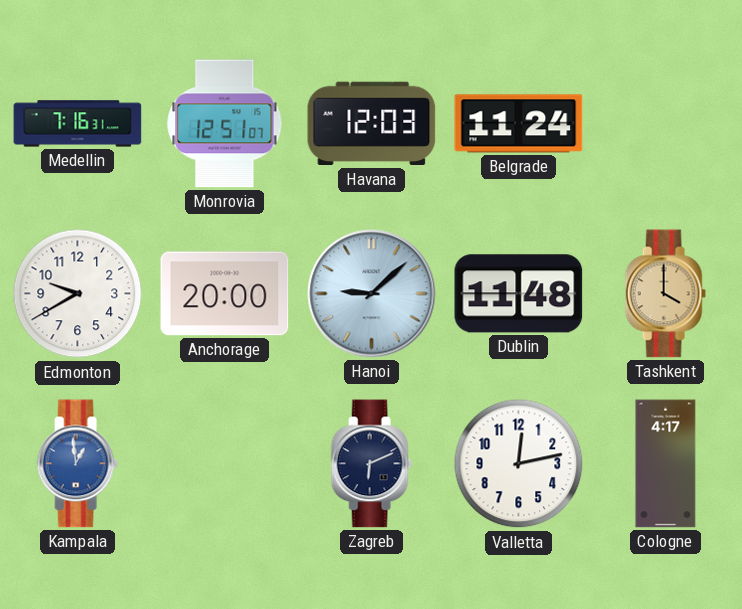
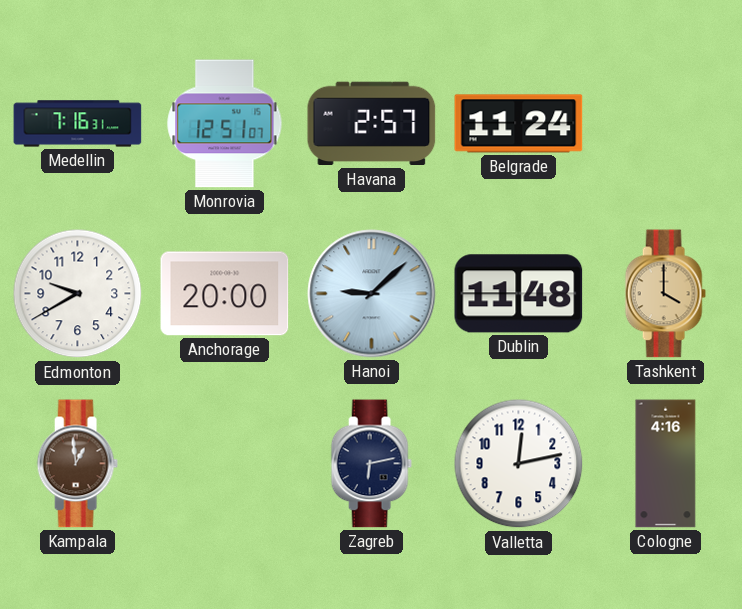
Havana: 12:03 -> 2:57 (372, 124)
Kampala dial: blue -> brown (77, 464)
Zagreb: 6:11 -> 6:13 (371, 464)
Cologne: 4:17 -> 4:16 (666, 464)
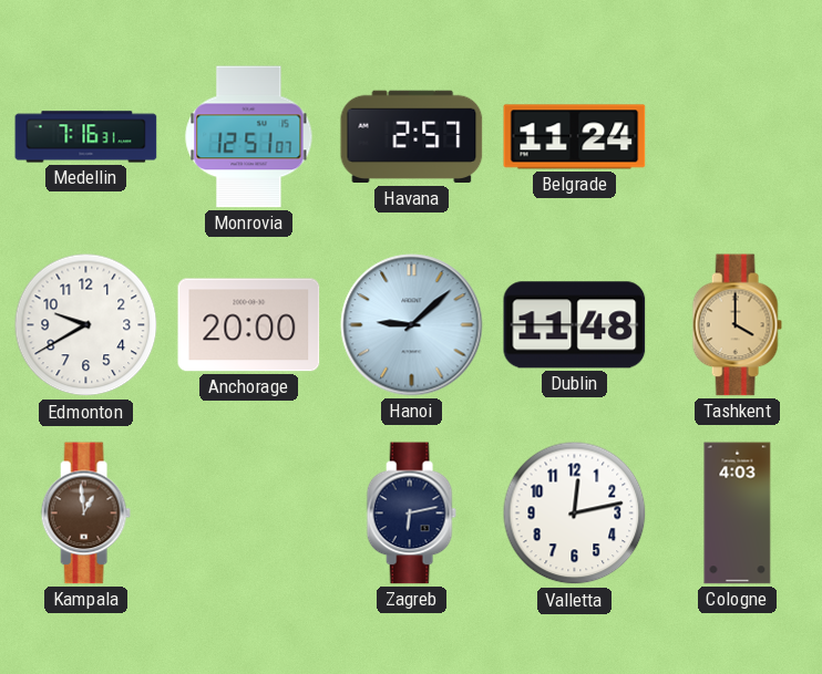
Cologne: 4:16 -> 4:03 (738, 514)
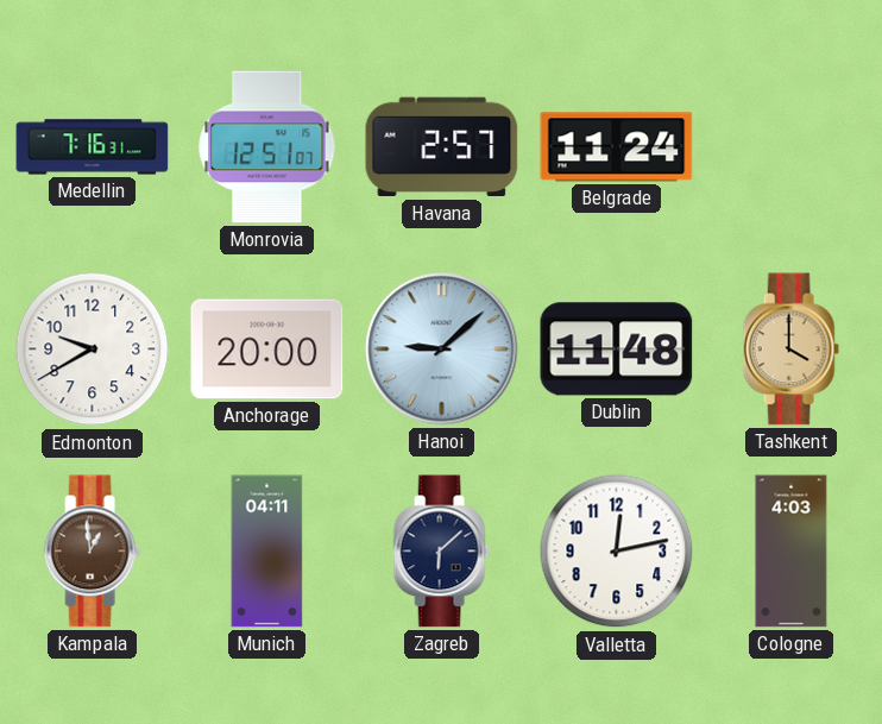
Munich: none -> 04:11 (267, 552)
Zagreb: 6:13 -> 6:08 (441, 552)
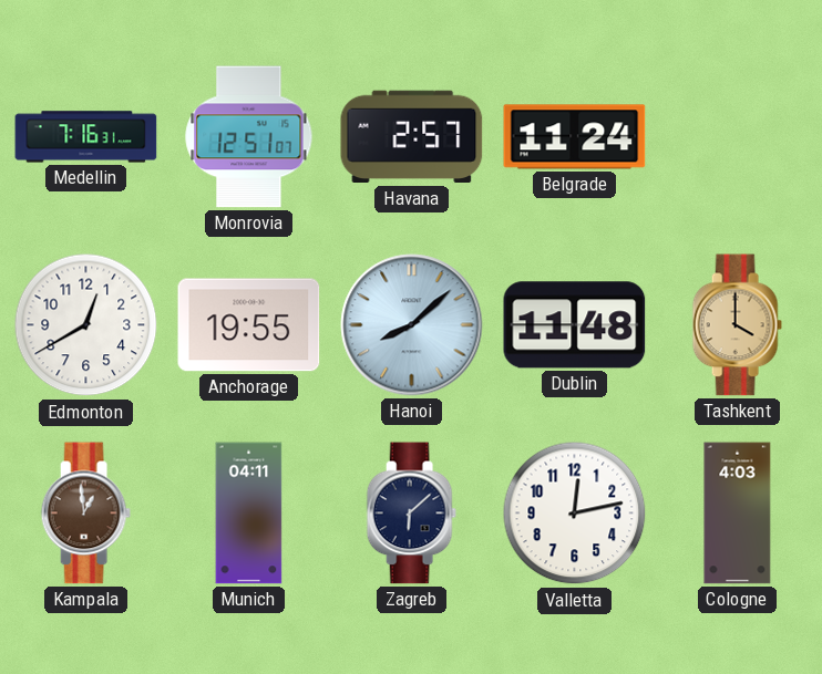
Edmonton: 9:40 -> 12:40 (86, 325)
Anchorage: 20:00 -> 19:55 (249, 325)
Hanoi: 9:08 -> 8:08 (412, 325)
